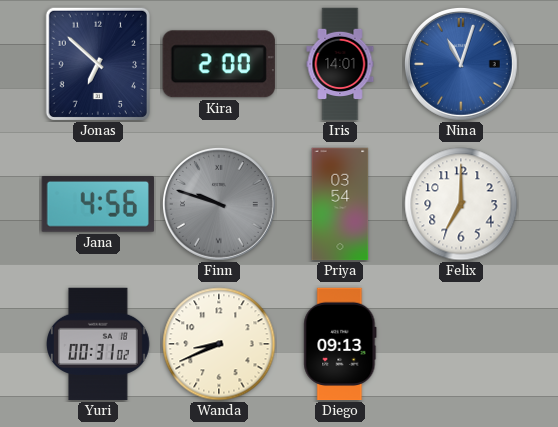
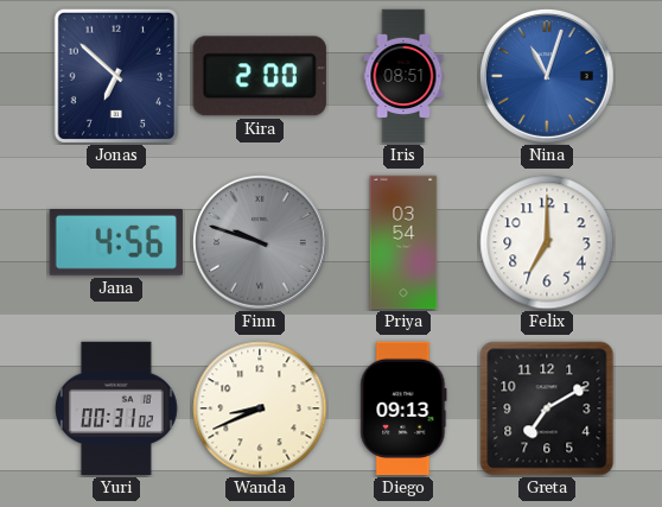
Iris: 14:01 -> 08:51 (403, 76)
Greta: none -> 7:10 (547, 408)
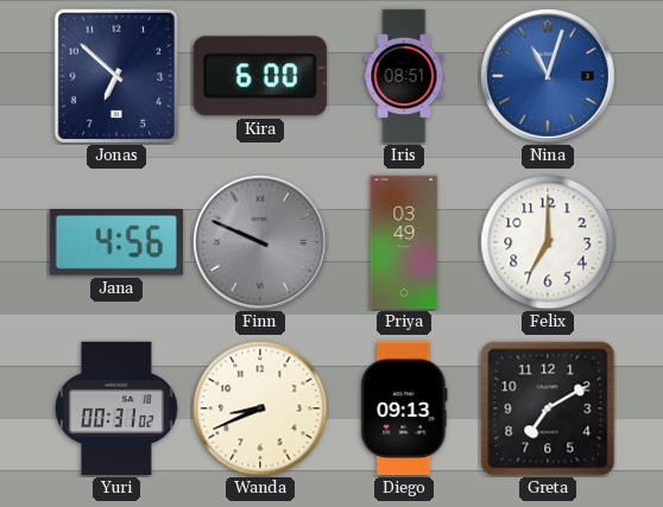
Kira: 2:00 -> 6:00 (260, 76)
Finn: 9:48 -> 9:49 (260, 242)
Priya: 03:54 -> 03:49 (404, 242)
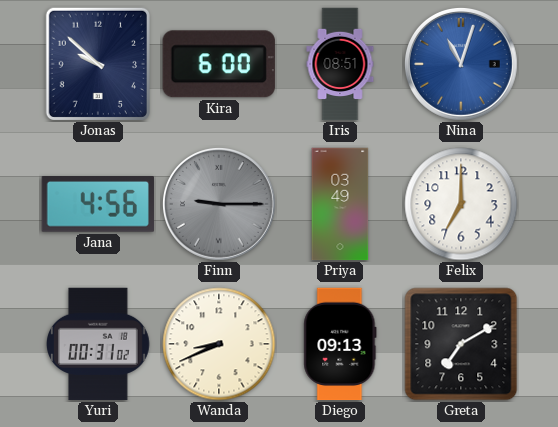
Jonas: 6:52 -> 9:52 (98, 63)
Finn: 9:49 -> 9:15 (219, 204)
